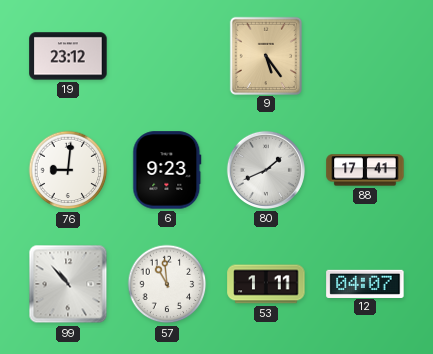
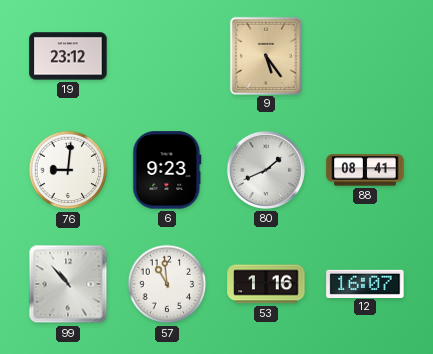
88: 17:41 -> 08:41 (365, 170)
53: 1:11 -> 1:16 (266, 284)
12: 04:07 -> 16:07 (365, 283)
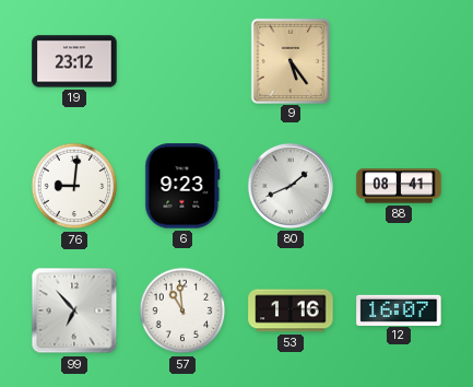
99: 10:53 -> 6:53 (74, 310)
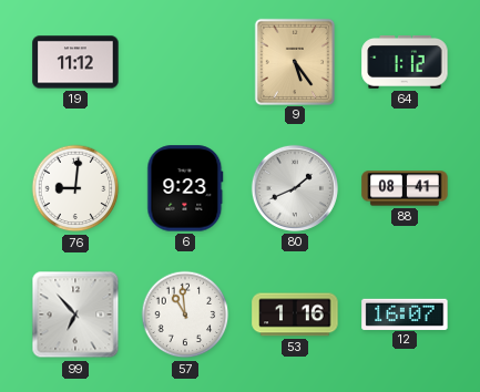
19: 23:12 -> 11:12 (75, 62)
64: none -> 1:12 (405, 63)
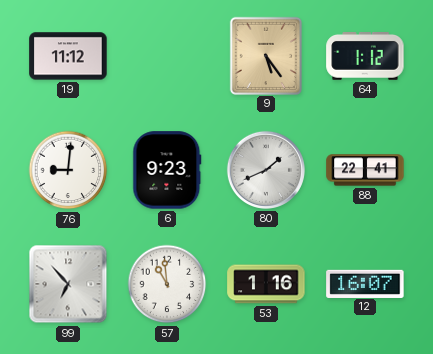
88: 08:41 -> 22:41 (365, 170)
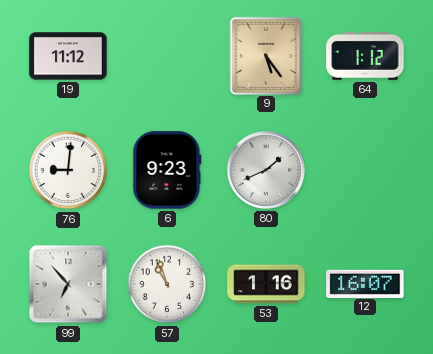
88: 22:41 -> none (365, 170)
57: 10:59 -> 10:57 (167, 284)
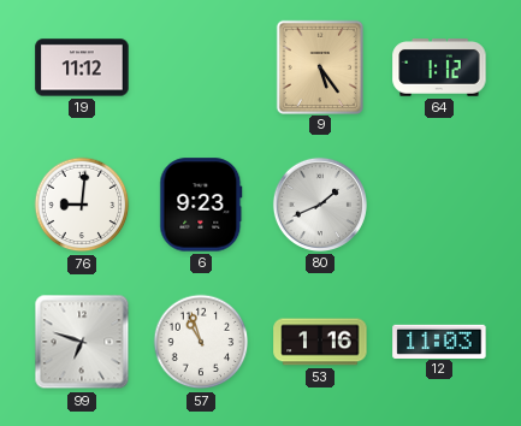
99: 6:53 -> 6:48 (82, 342)
12: 16:07 -> 11:03 (439, 341)
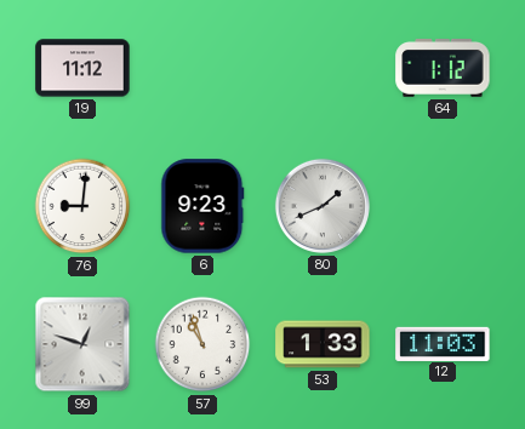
9: 5:24 -> none (319, 66)
99: 6:48 -> 12:48 (82, 344)
53: 1:16 -> 1:33 (323, 344)
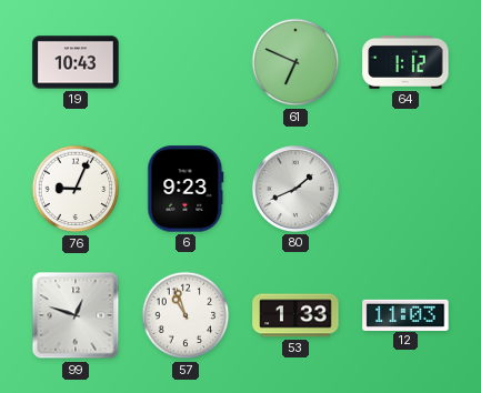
19: 11:12 -> 10:43 (76, 62)
61: none -> 6:49 (295, 62)
76: 9:01 -> 9:04 (76, 189)
